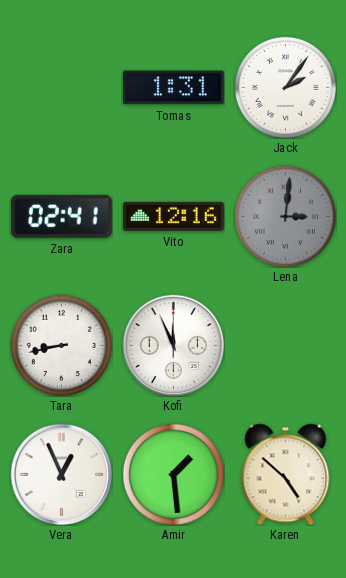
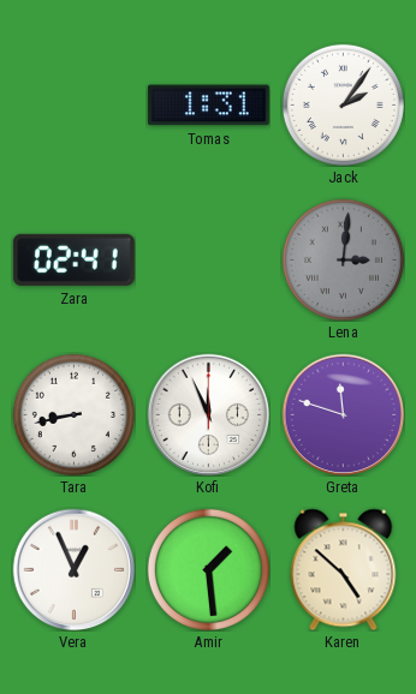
Vito: 12:16 -> none (173, 216)
Greta: none -> 11:48 (343, 414)
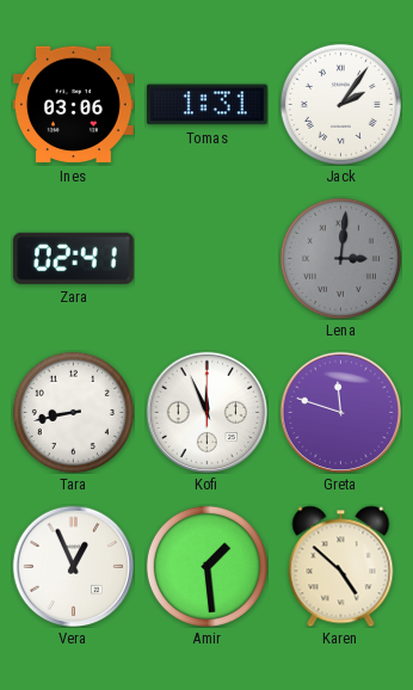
Ines: none -> 03:06 (74, 105)
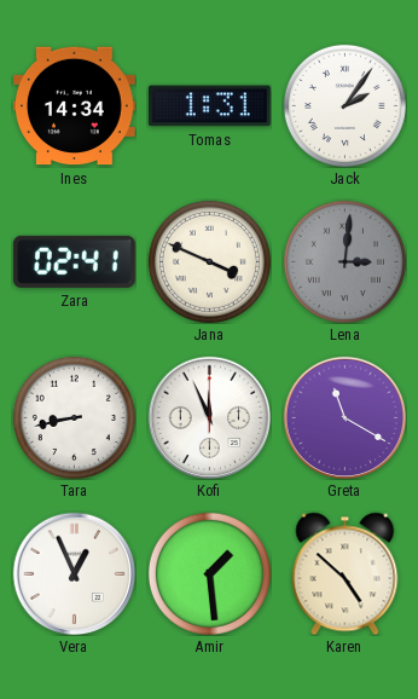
Ines: 03:06 -> 14:34 (75, 106)
Jana: none -> 3:49 (209, 261)
Greta: 11:48 -> 11:20 (344, 417)
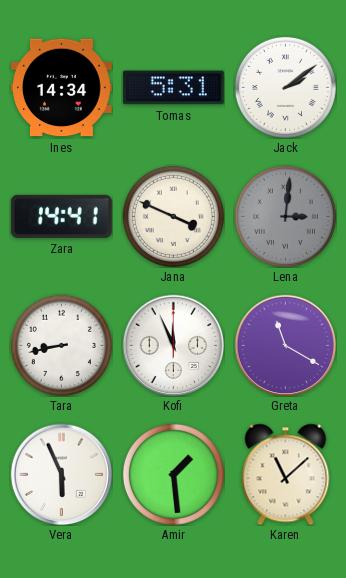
Tomas: 1:31 -> 5:31 (173, 88)
Jack: 2:06 -> 2:09 (285, 87)
Zara: 02:41 -> 14:41 (61, 216)
Vera: 12:56 -> 5:56 (61, 474)
Karen: 4:52 -> 11:08 (286, 474)
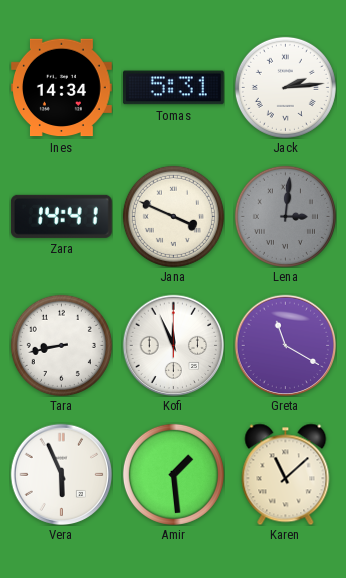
Jack: 2:09 -> 2:14 (285, 87)
